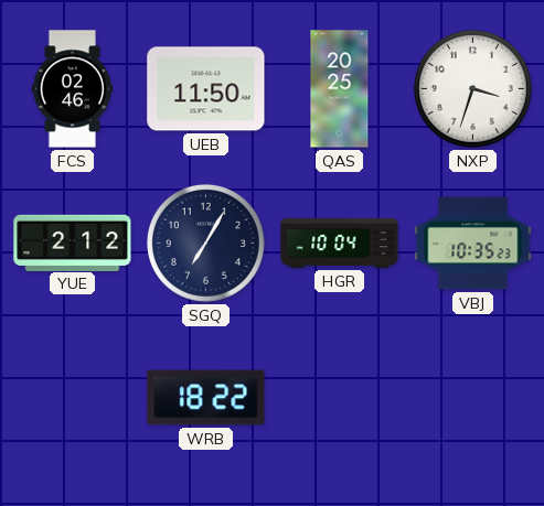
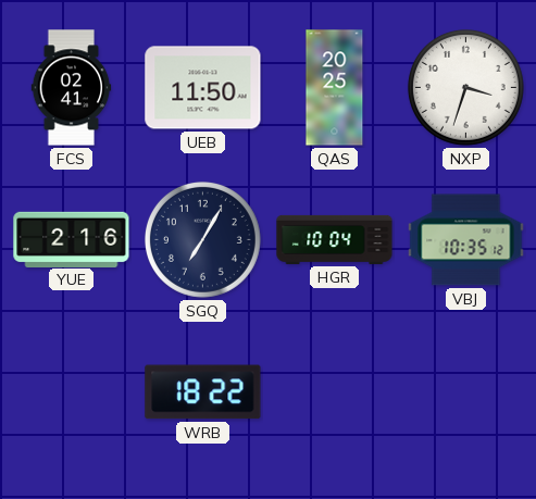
FCS: 02:46 -> 02:41 (72, 88)
YUE: 2:12 -> 2:16 (72, 239)
VBJ: 10:35:23 -> 10:35:12 (466, 240)
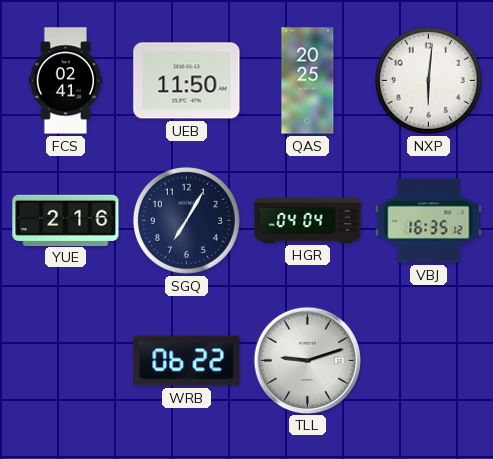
NXP: 3:33 -> 6:01 (428, 80)
HGR: 10:04 -> 04:04 (308, 220)
VBJ: 10:35 -> 16:35 (429, 221)
WRB: 18:22 -> 06:22 (187, 361)
TLL: none -> 9:12 (307, 360)
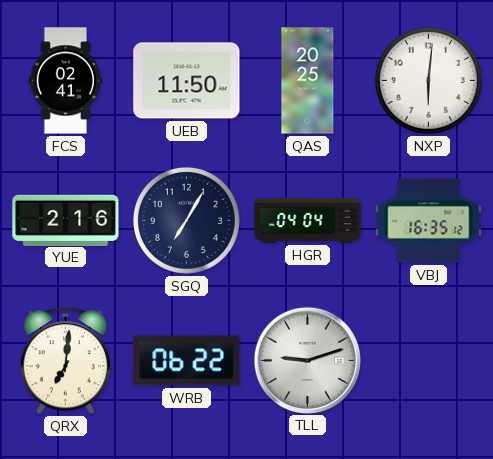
QRX: none -> 7:01 (65, 361)
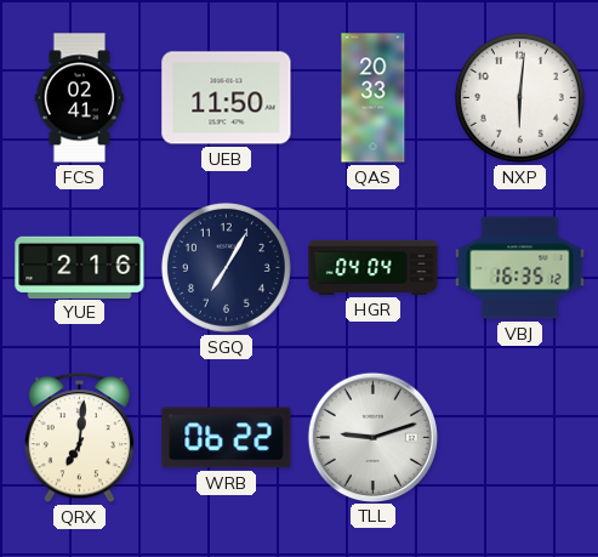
QAS: 20:25 -> 20:33 (374, 98)
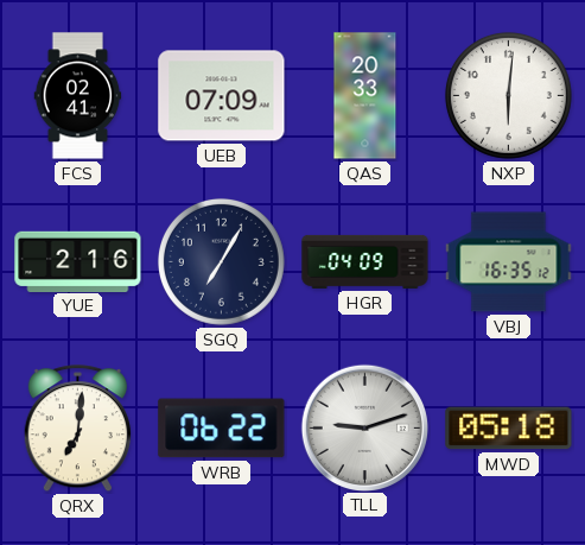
UEB: 11:50 -> 07:09 (222, 96)
HGR: 04:04 -> 04:09 (365, 261)
MWD: none -> 05:18 (509, 429)
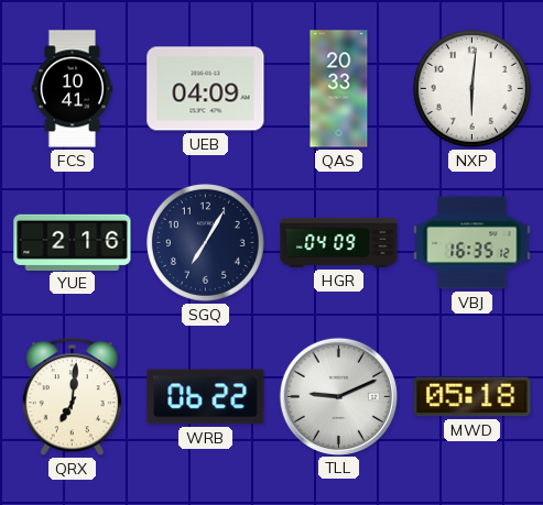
FCS: 02:41 -> 10:41 (73, 89)
UEB: 07:09 -> 04:09 (206, 89)
TLL: 9:12 -> 9:11 (338, 396)
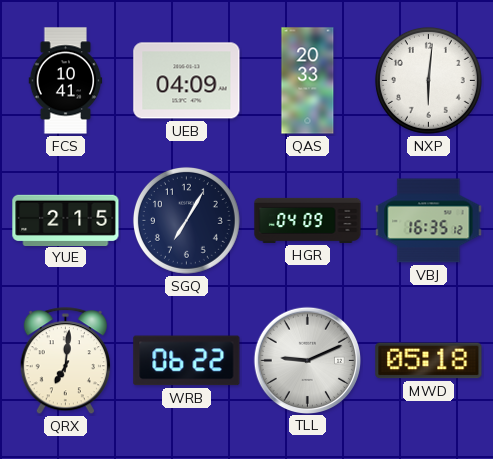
YUE: 2:16 -> 2:15 (66, 220)
